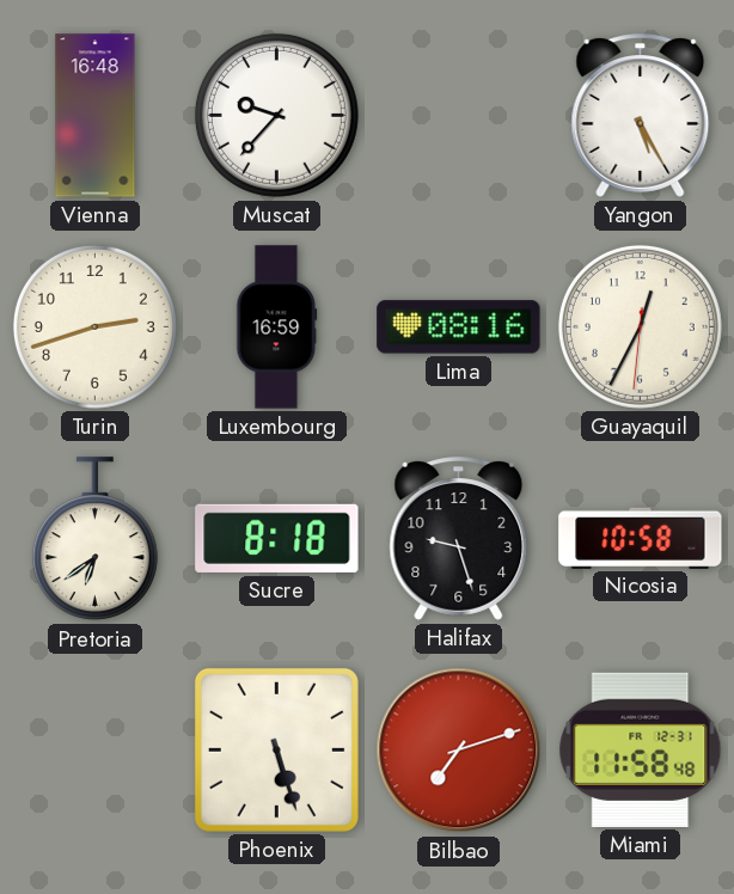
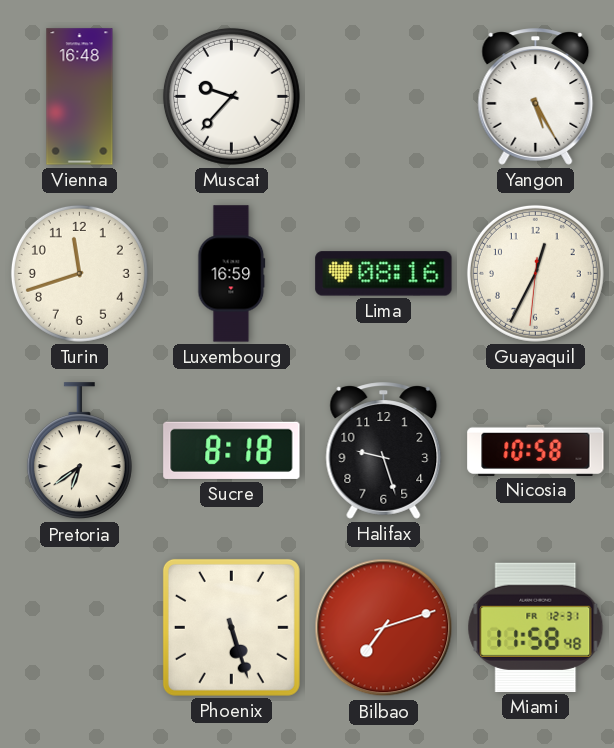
Turin: 2:42 -> 11:42 (79, 273)
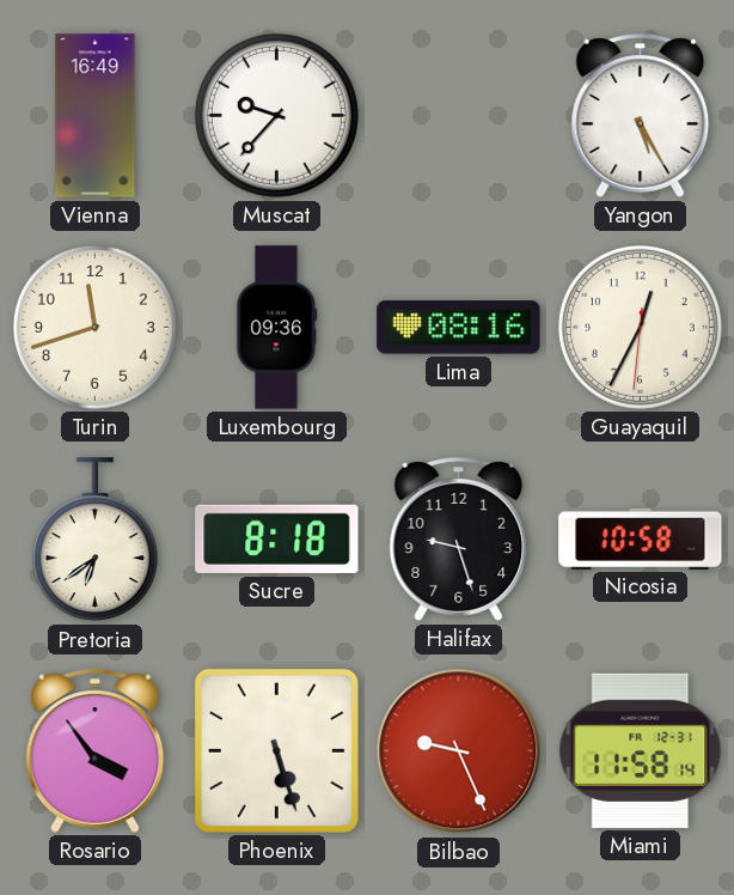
Vienna: 16:48 -> 16:49 (96, 116)
Luxembourg: 16:59 -> 09:36 (277, 328)
Rosario: none -> 3:54 (96, 751)
Bilbao: 7:12 -> 9:26 (459, 751)
Miami: 11:58:48 -> 11:58:14 (641, 750)
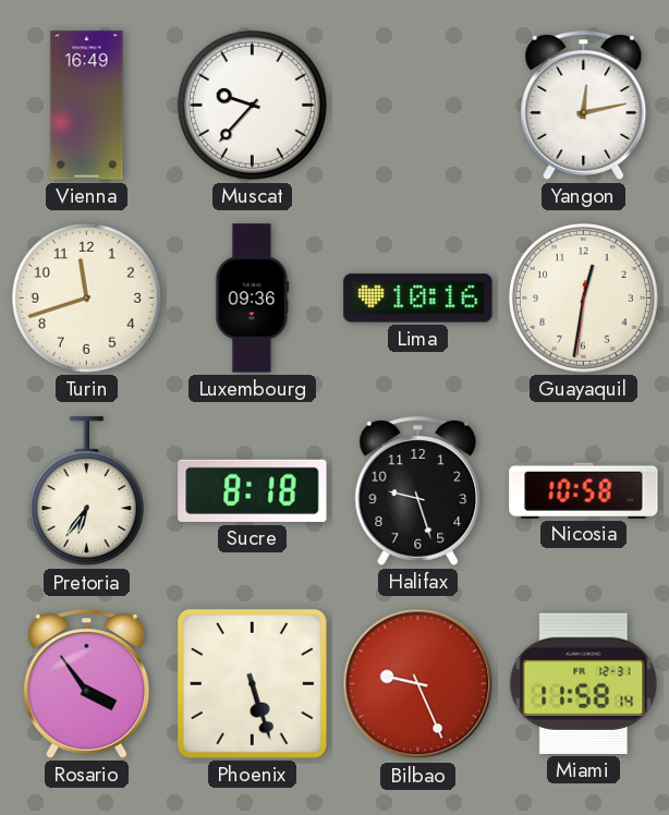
Yangon: 5:25 -> 12:13 (584, 106)
Lima: 08:16 -> 10:16 (418, 299)
Guayaquil: 12:34 -> 12:31 (583, 297)
Pretoria: 6:39 -> 6:36 (86, 491)
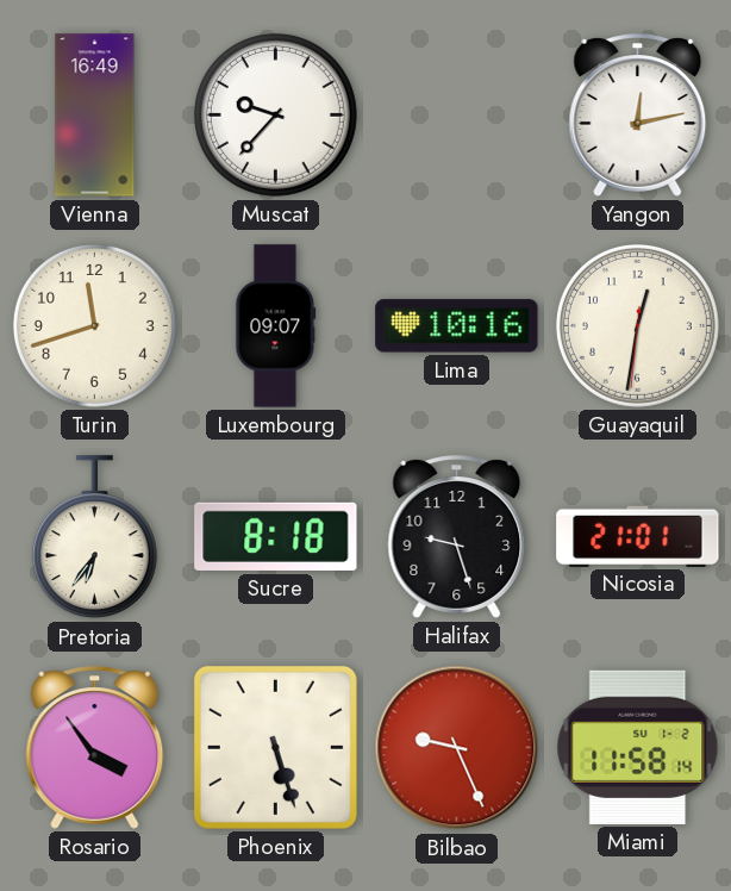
Luxembourg: 09:36 -> 09:07 (276, 326)
Nicosia: 10:58 -> 21:01 (638, 536)
Miami date: FR 12-31 -> SU 1-2 (638, 747)
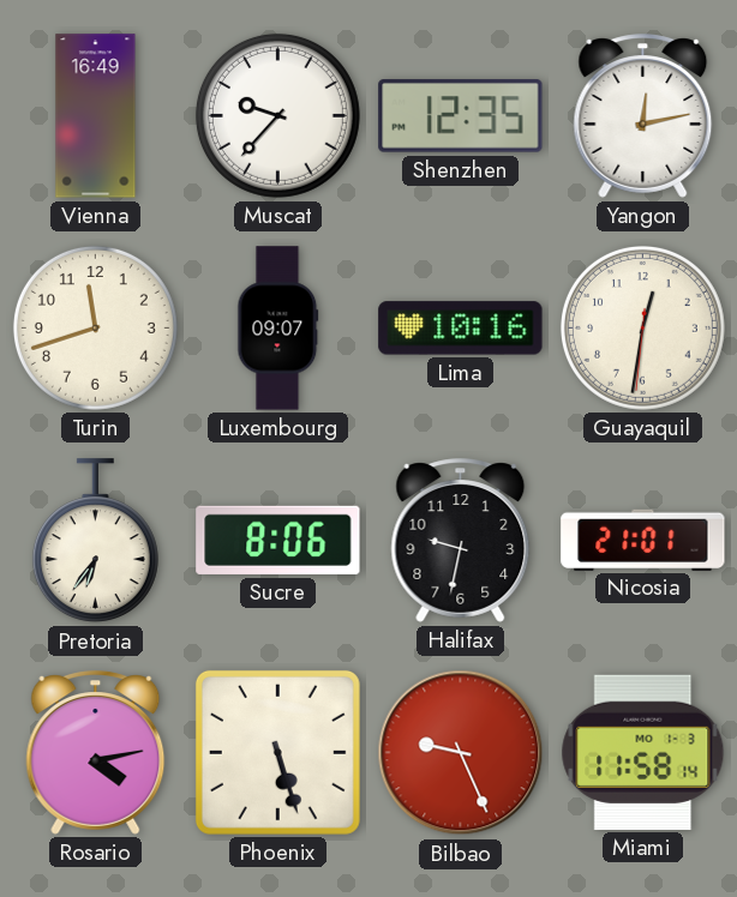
Shenzhen: none -> 12:35 (461, 116)
Sucre: 8:18 -> 8:06 (278, 540)
Halifax: 9:27 -> 9:32 (461, 541)
Rosario: 3:54 -> 4:13 (96, 753)
Miami date: SU 1-2 -> MO 1-3 (643, 752)
